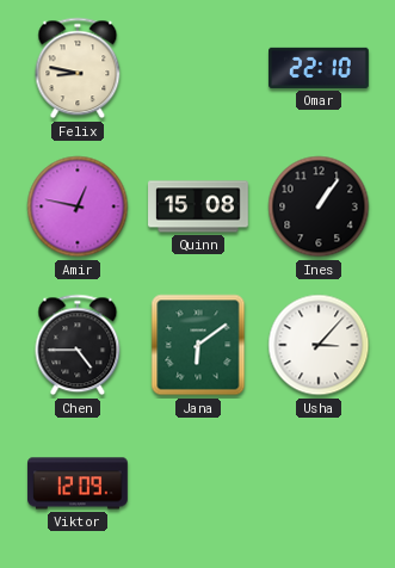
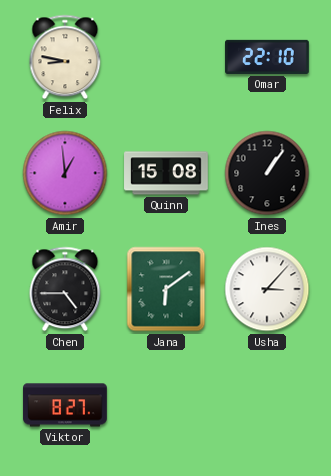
Amir: 12:47 -> 12:59 (65, 173)
Viktor: 12:09 -> 8:27 (65, 405)
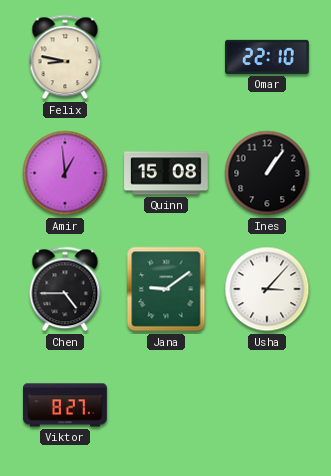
Jana: 6:09 -> 9:09 (166, 289)
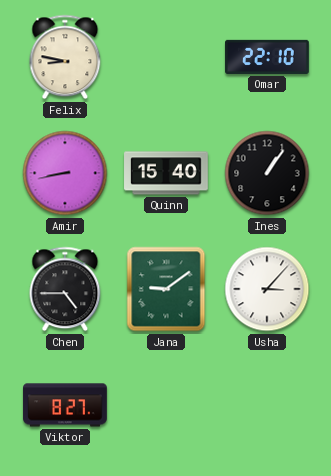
Amir: 12:59 -> 8:43 (65, 173)
Quinn: 15:08 -> 15:40 (166, 173)
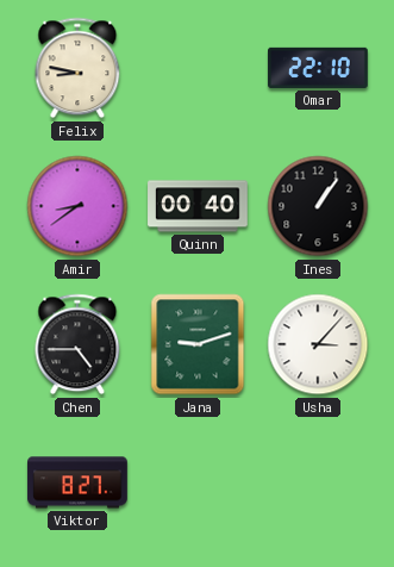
Amir: 8:43 -> 8:39 (77, 206)
Quinn: 15:40 -> 00:40 (198, 206)
Jana: 9:09 -> 9:12 (198, 344)
